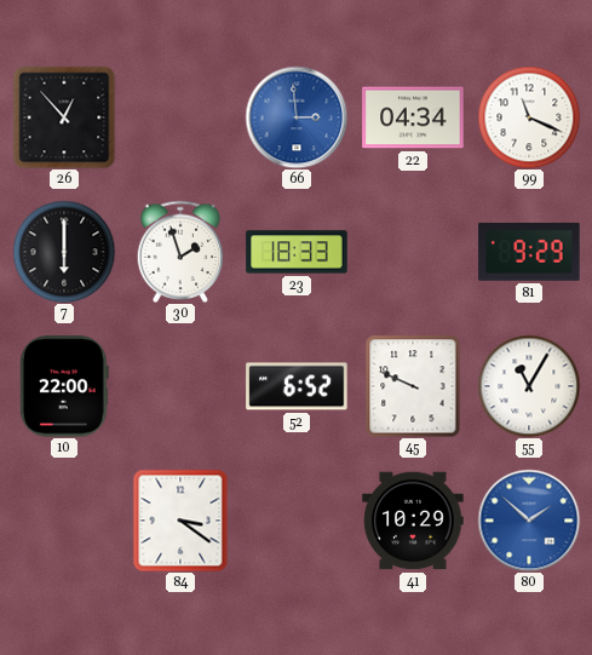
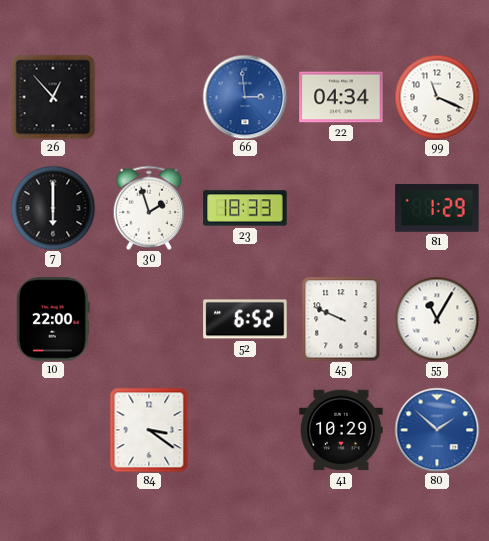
81: 9:29 -> 1:29 (437, 208)
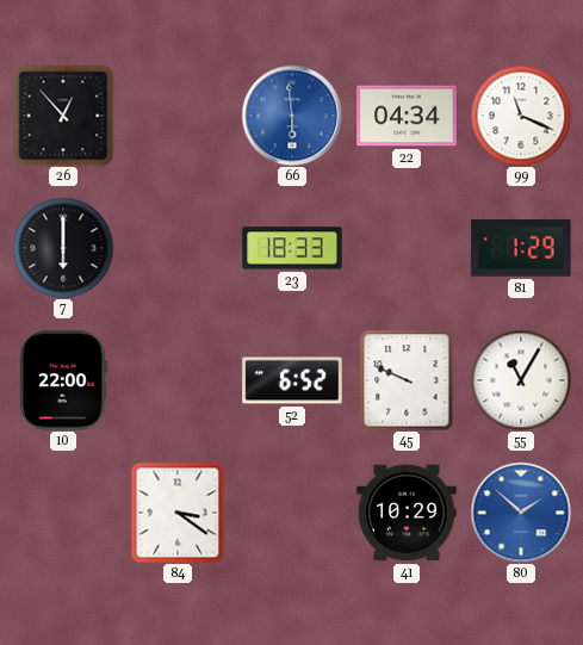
66: 2:59 -> 5:59 (292, 116)
30: 1:57 -> none (149, 208)
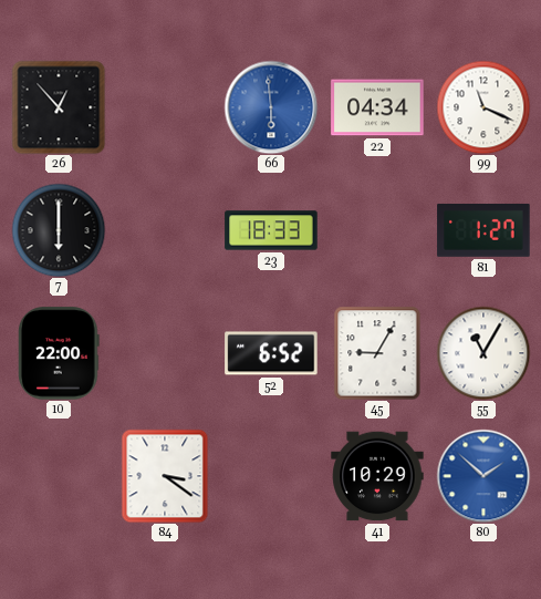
81: 1:29 -> 1:27 (483, 230)
45: 9:49 -> 9:05 (377, 353)
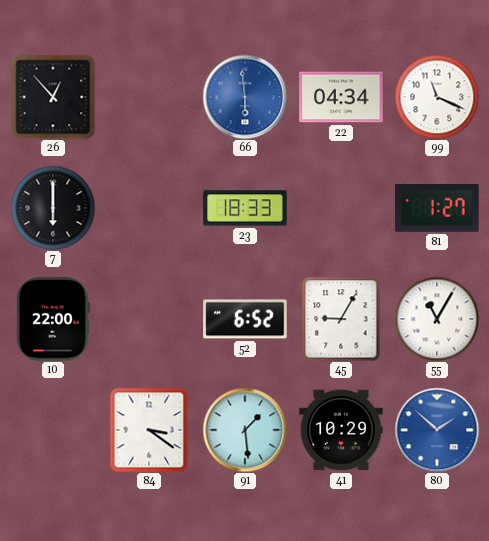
91: none -> 1:29 (245, 430)
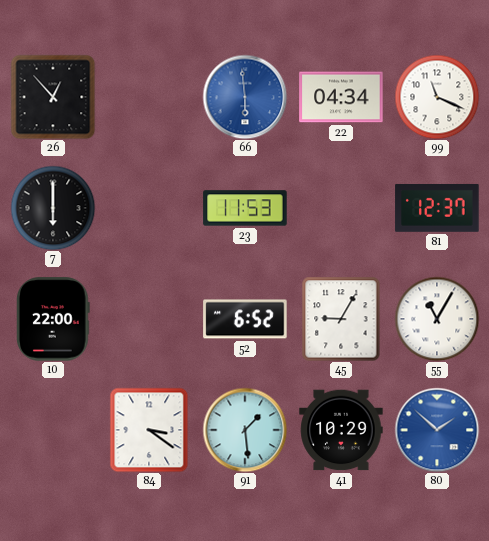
23: 18:33 -> 11:53 (245, 208)
81: 1:27 -> 12:37 (437, 208)
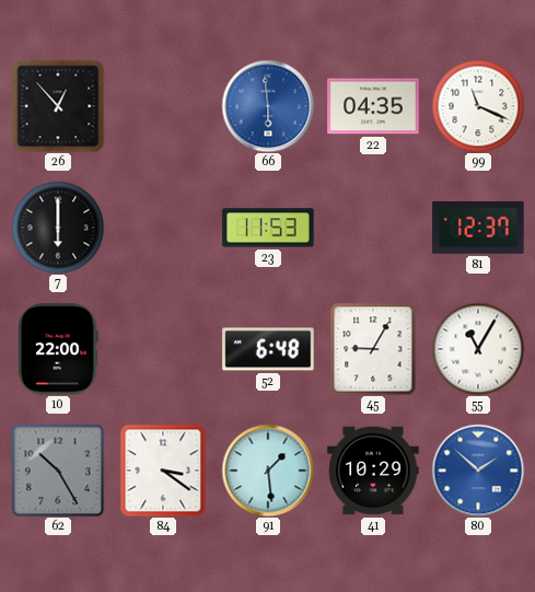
22: 04:34 -> 04:35 (373, 106)
52: 6:52 -> 6:48 (268, 349)
62: none -> 10:25 (58, 471)
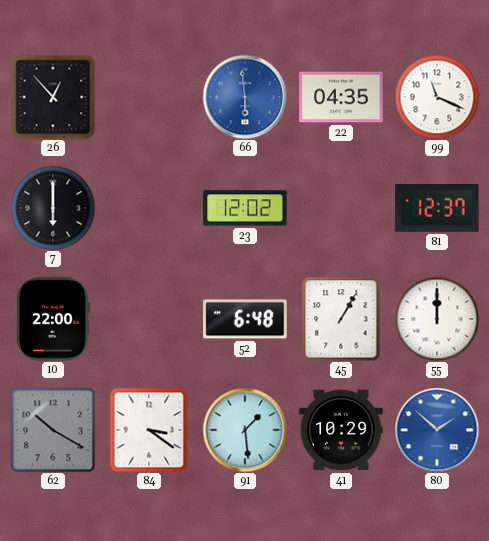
23: 11:53 -> 12:02 (245, 208)
45: 9:05 -> 1:05 (341, 319)
55: 11:05 -> 12:00 (437, 319)
62: 10:25 -> 10:20 (53, 430)
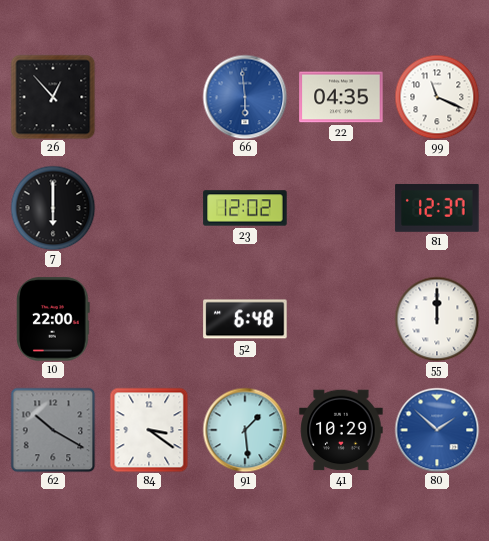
45: 1:05 -> none (341, 319)
